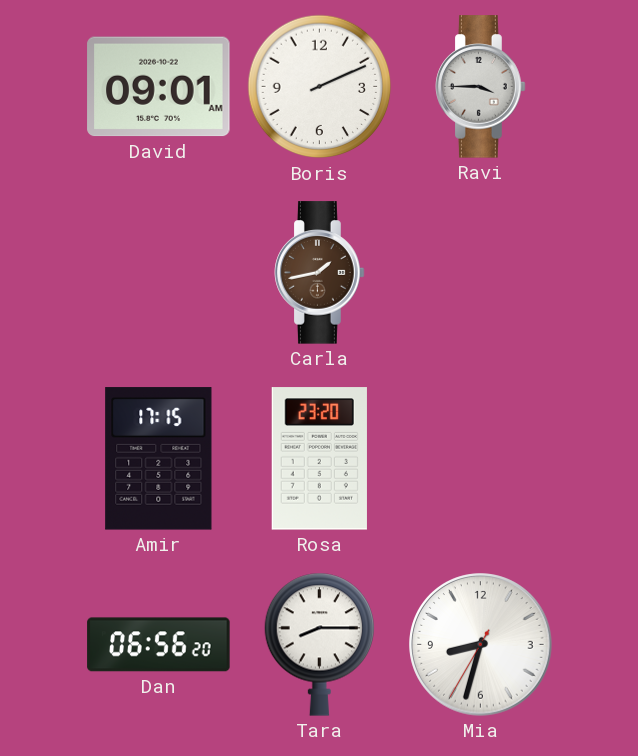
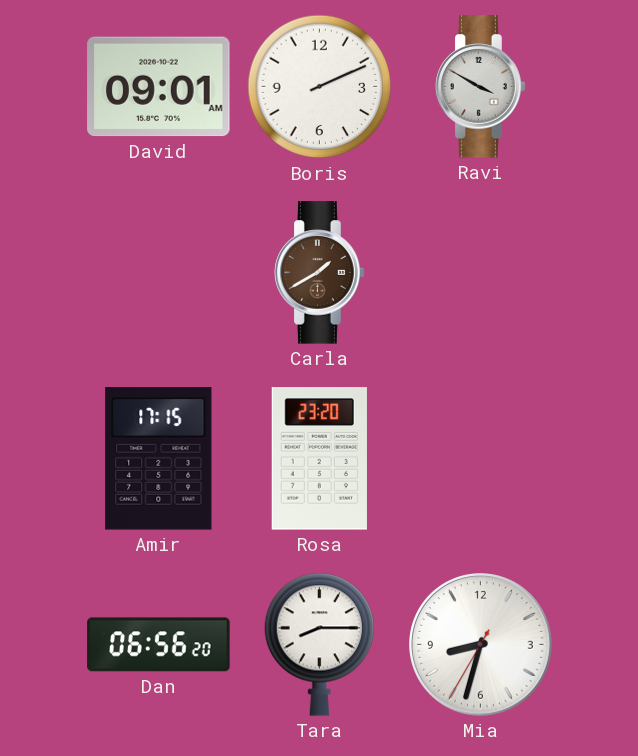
Ravi: 3:45 -> 3:50 (481, 87)
Carla: 1:43 -> 1:40 (320, 273)
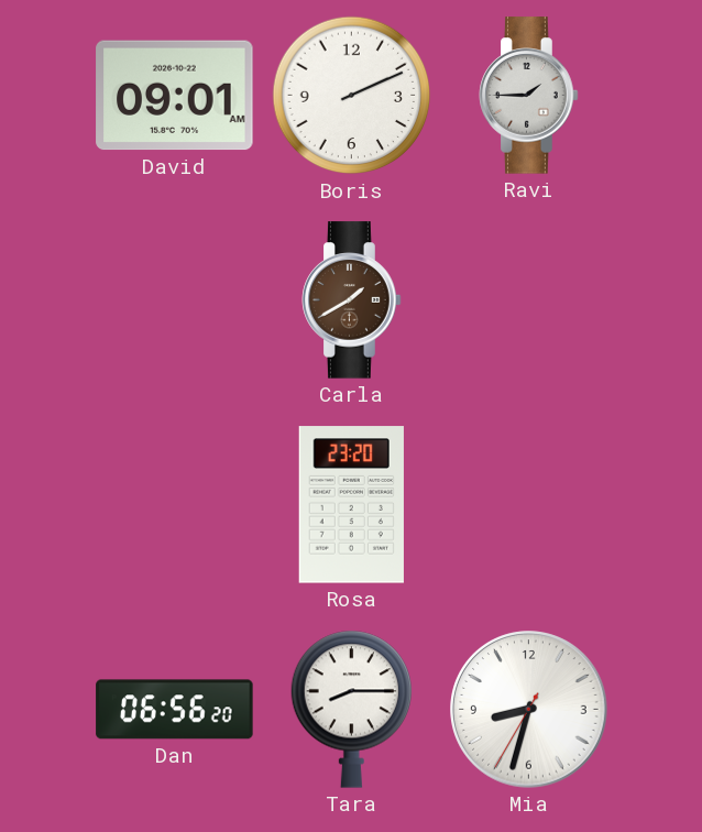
Ravi: 3:50 -> 1:45 (529, 96)
Amir: 17:15 -> none (159, 459)
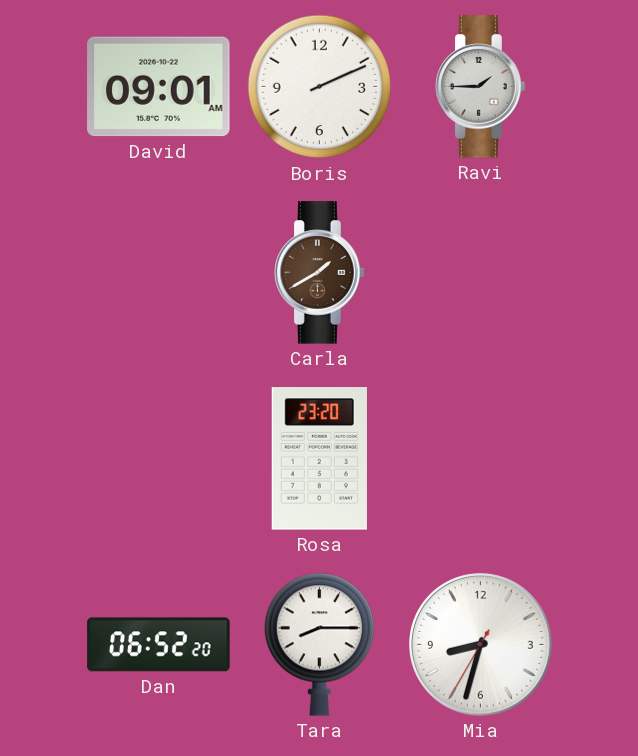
Dan: 06:56 -> 06:52 (159, 645)
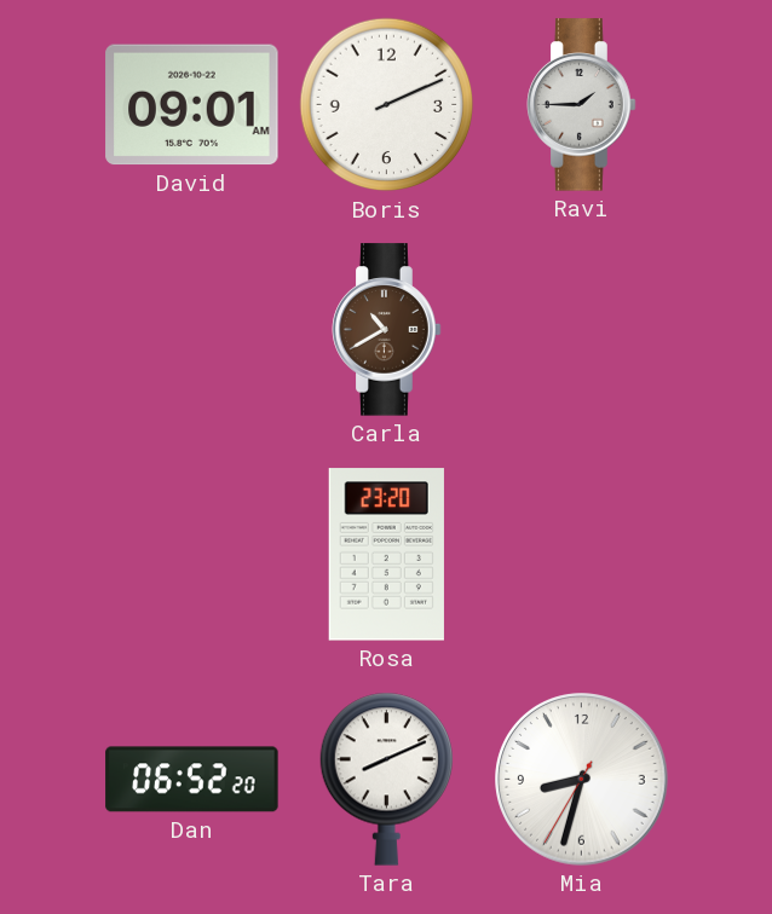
Carla: 1:40 -> 10:40 (387, 330)
Tara: 8:15 -> 8:11 (386, 779)
